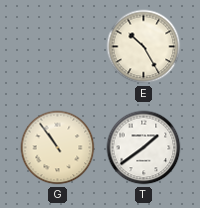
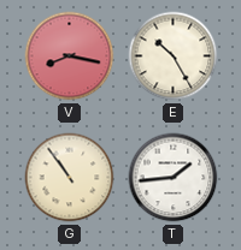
V: none -> 8:17 (70, 56)
T: 1:39 -> 1:44 (174, 178)
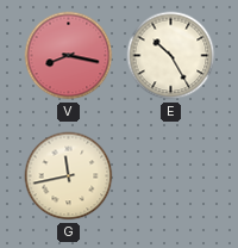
G: 10:54 -> 11:43 (69, 176)
T: 1:44 -> none (174, 178)
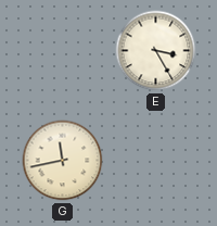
V: 8:17 -> none (69, 56)
E: 10:25 -> 3:25 (156, 51)
